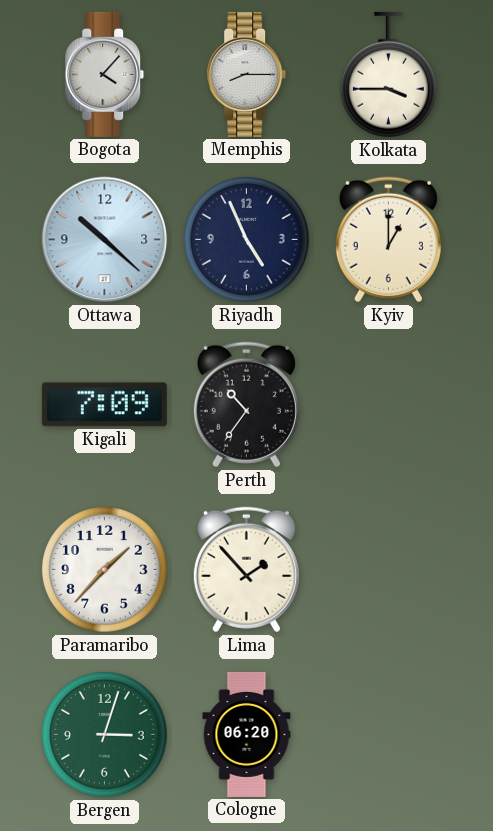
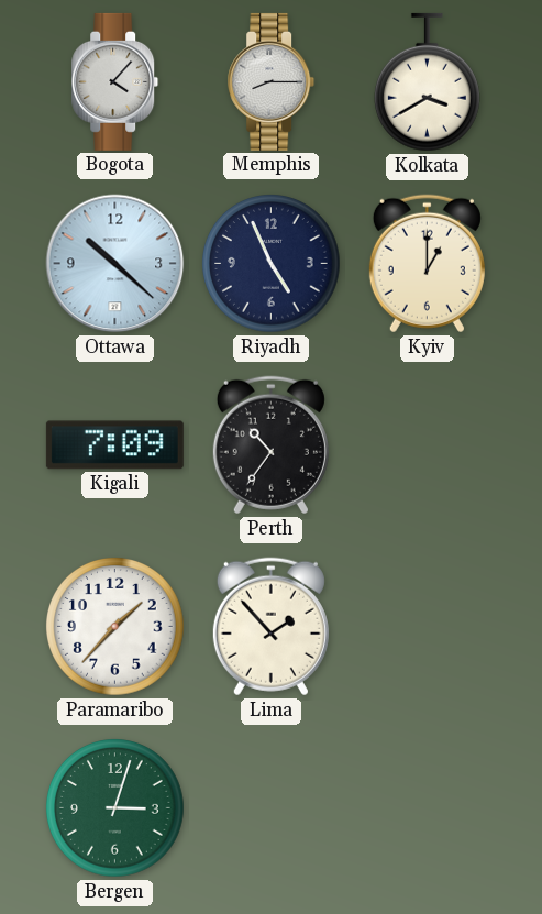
Kolkata: 3:45 -> 3:40 (428, 82)
Cologne: 06:20 -> none (247, 734)
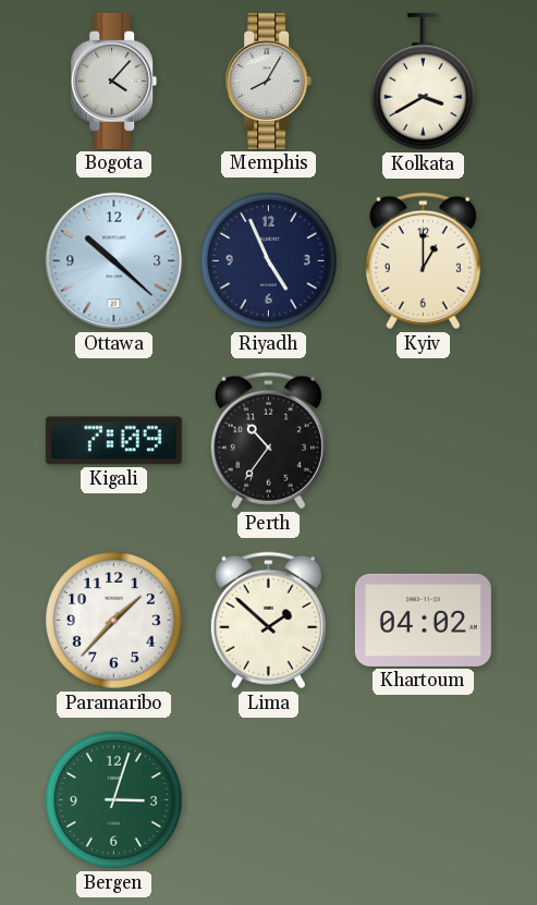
Memphis: 8:15 -> 8:05 (269, 81)
Lima: 1:53 -> 1:52 (268, 621)
Khartoum: none -> 04:02 (423, 620)
